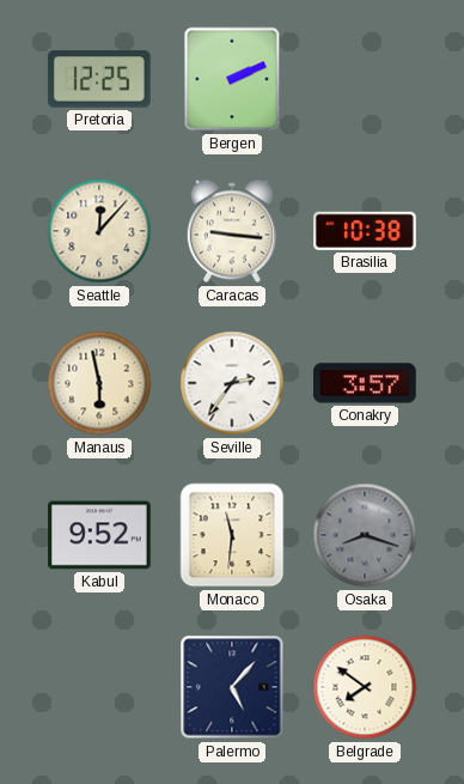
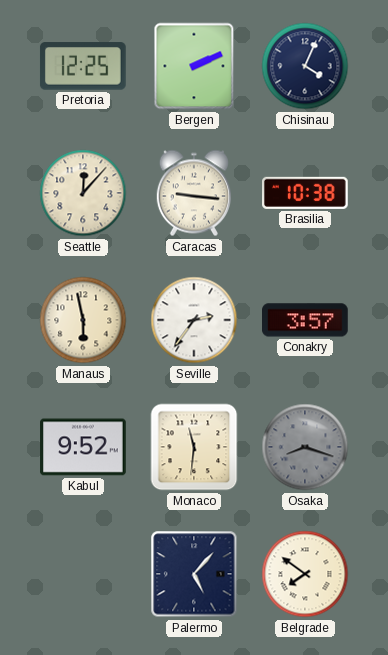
Chisinau: none -> 4:04 (305, 66)
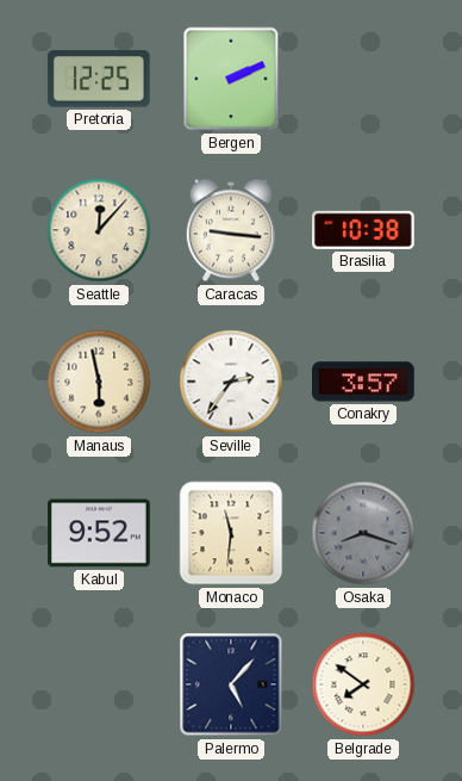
Chisinau: 4:04 -> none (305, 66)
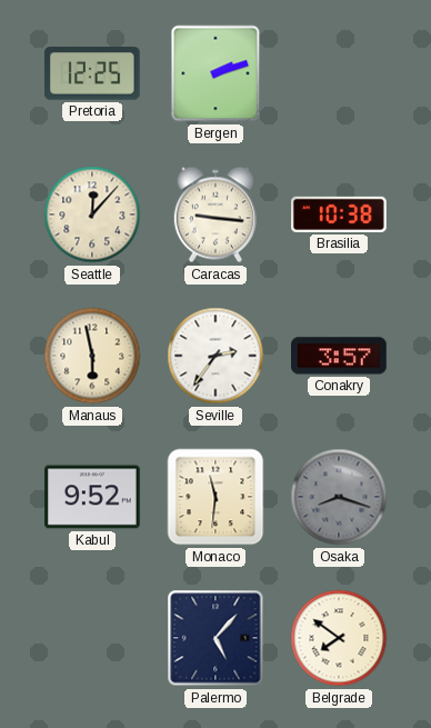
Bergen: 2:11 -> 2:12 (215, 73)
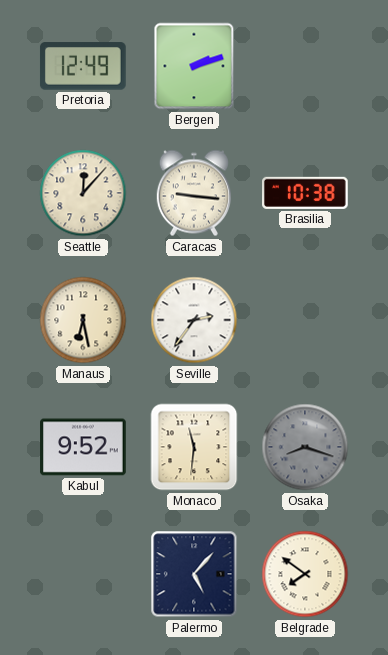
Pretoria: 12:25 -> 12:49 (83, 66)
Manaus: 5:58 -> 6:28 (83, 320)
Conakry: 3:57 -> none (339, 356)
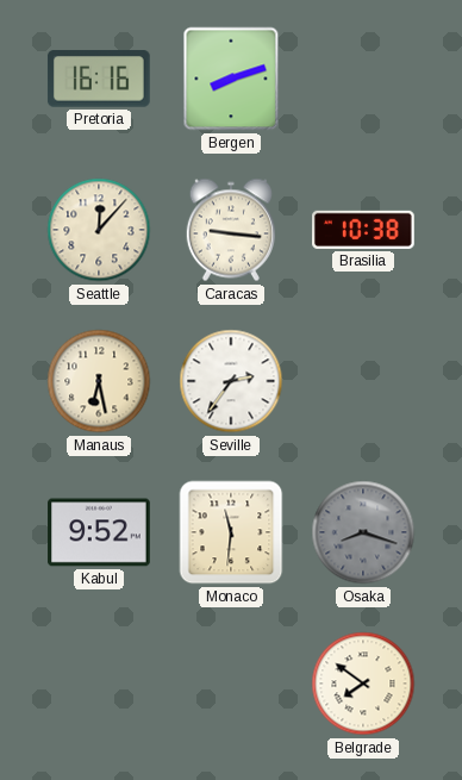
Pretoria: 12:49 -> 16:16 (99, 79)
Bergen: 2:12 -> 8:12 (231, 79)
Palermo: 5:07 -> none (194, 574)
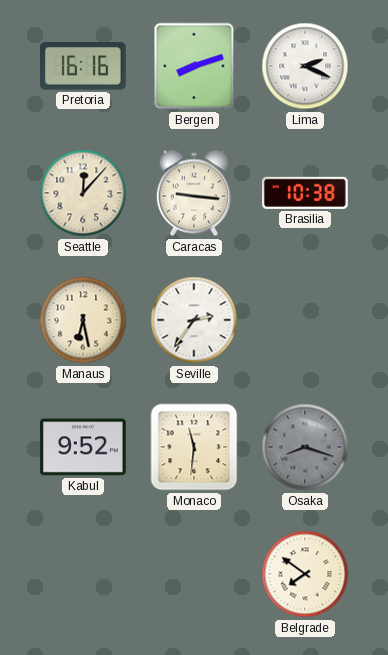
Lima: none -> 2:19 (305, 66)
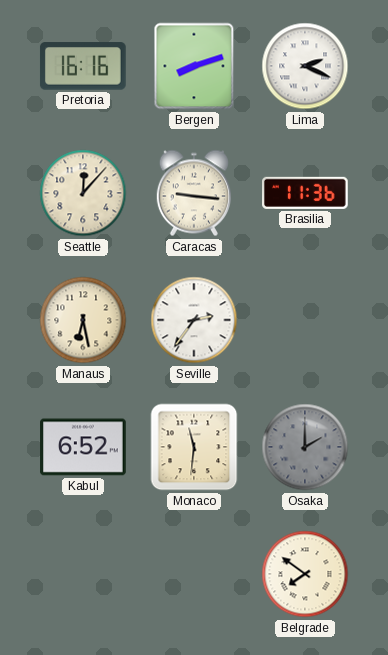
Brasilia: 10:38 -> 11:36 (306, 193)
Kabul: 9:52 -> 6:52 (83, 447)
Osaka: 8:18 -> 2:00 (305, 447)
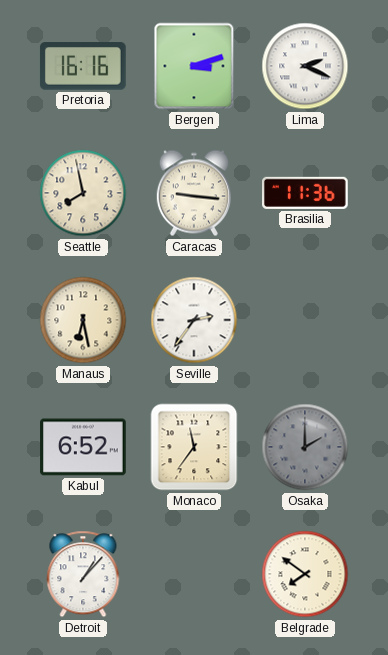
Bergen: 8:12 -> 3:12 (194, 66)
Seattle: 12:07 -> 7:58 (83, 193)
Monaco: 11:31 -> 11:36 (194, 447)
Detroit: none -> 1:07 (83, 574)
